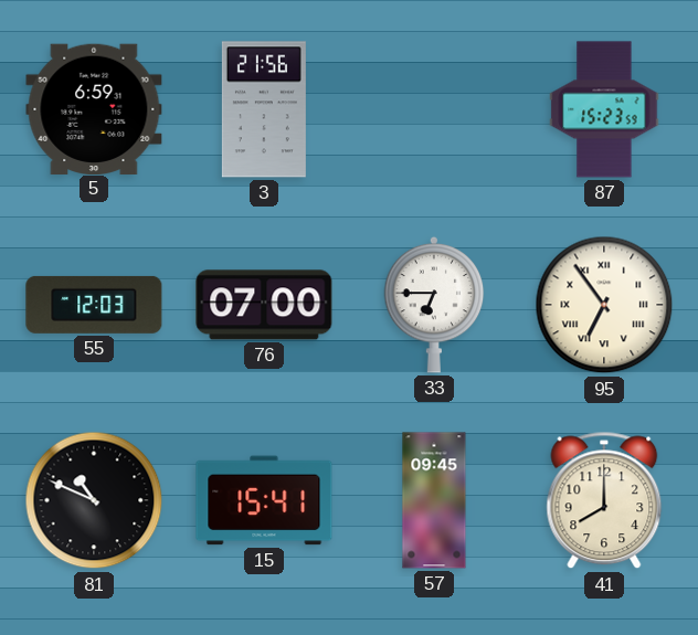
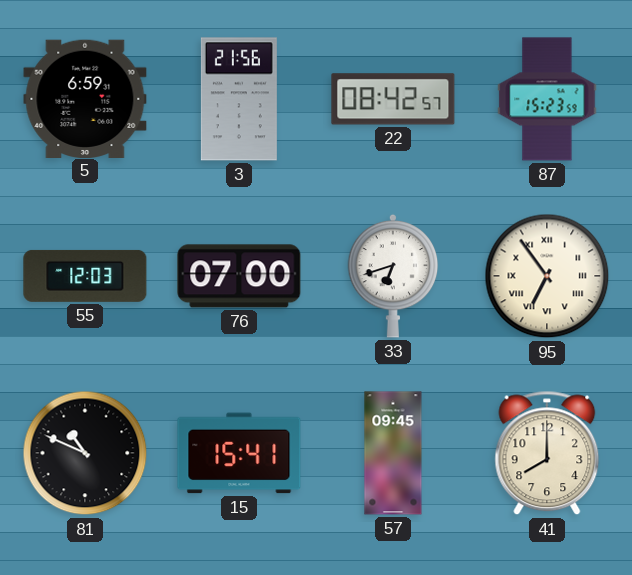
22: none -> 08:42 (393, 99)
33: 6:45 -> 6:42 (393, 276)
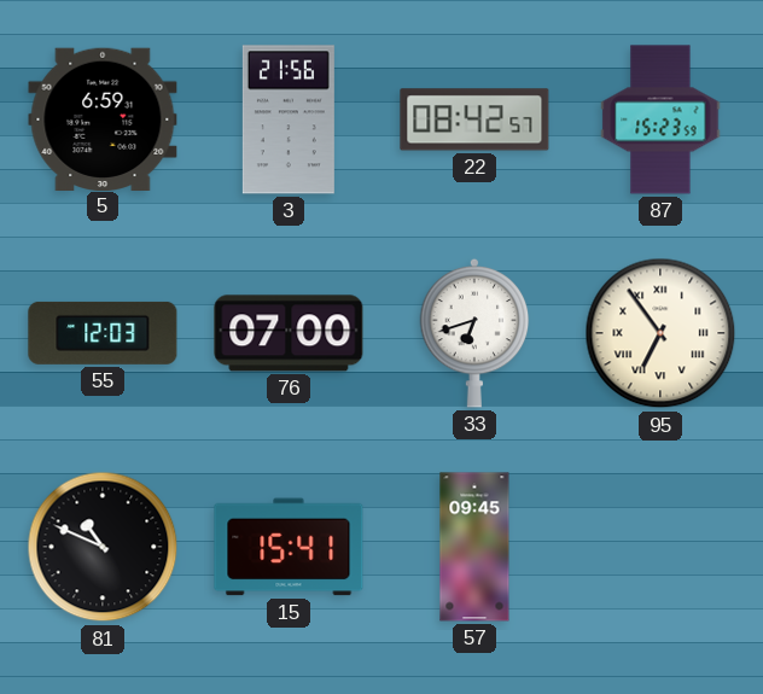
41: 8:00 -> none (547, 453)
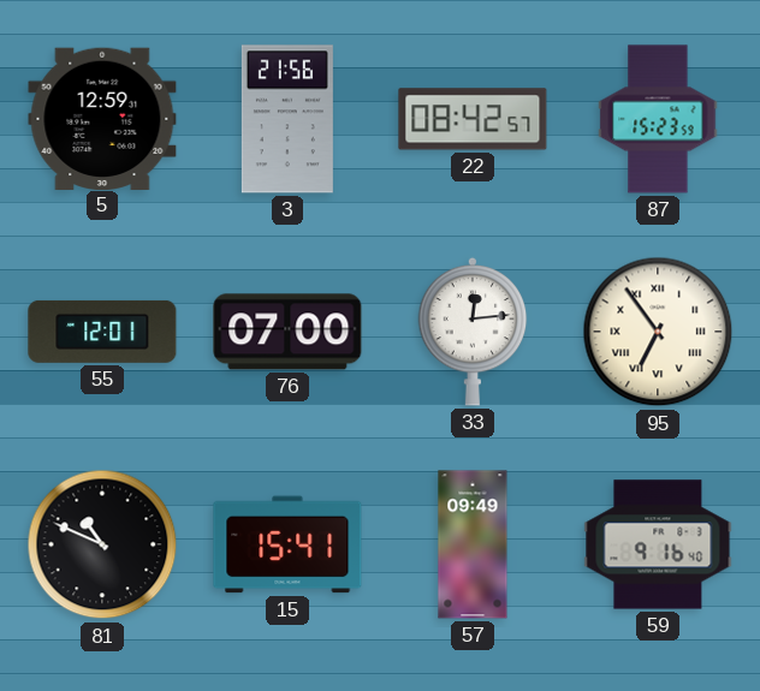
5: 6:59 -> 12:59 (102, 118)
55: 12:03 -> 12:01 (102, 332)
33: 6:42 -> 12:14 (473, 332)
57: 09:45 -> 09:49 (473, 544)
59: none -> 9:16 (658, 544)
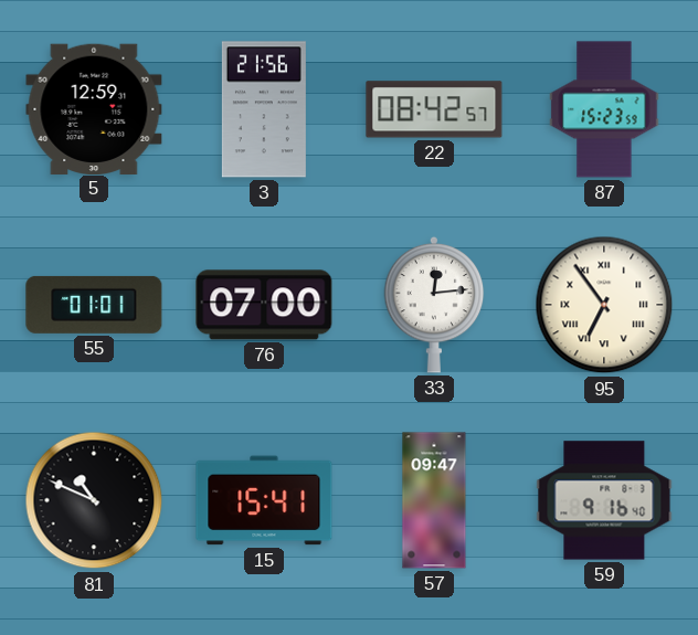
55: 12:01 -> 01:01 (94, 305)
57: 09:49 -> 09:47 (434, 500)
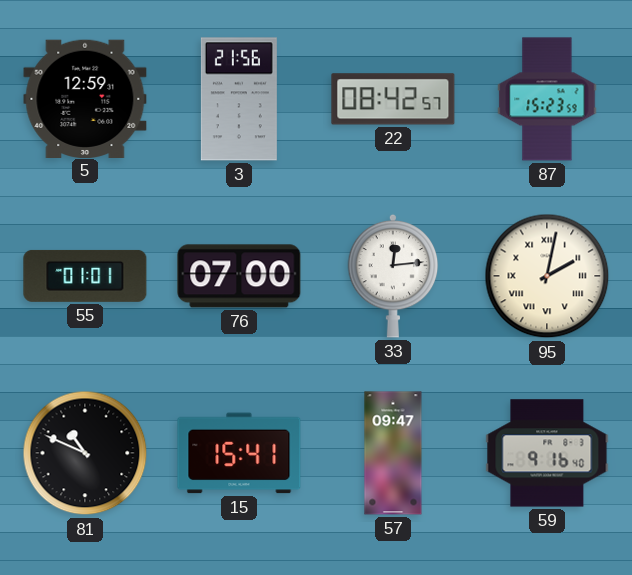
95: 6:54 -> 2:02 (547, 276)
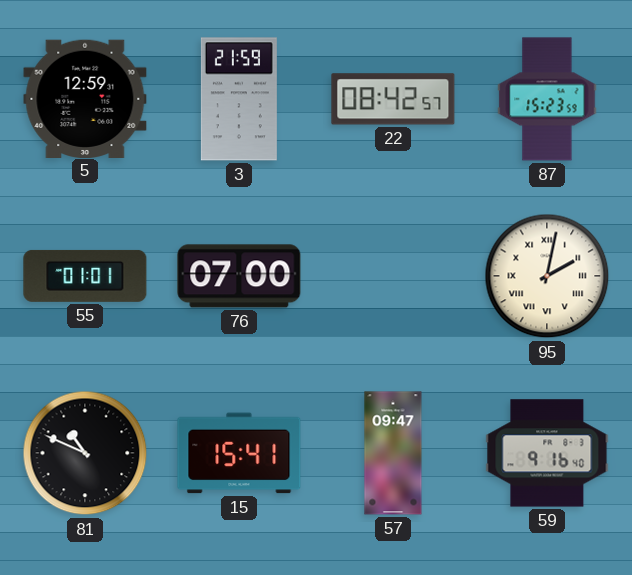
3: 21:56 -> 21:59 (239, 99)
33: 12:14 -> none (393, 276)
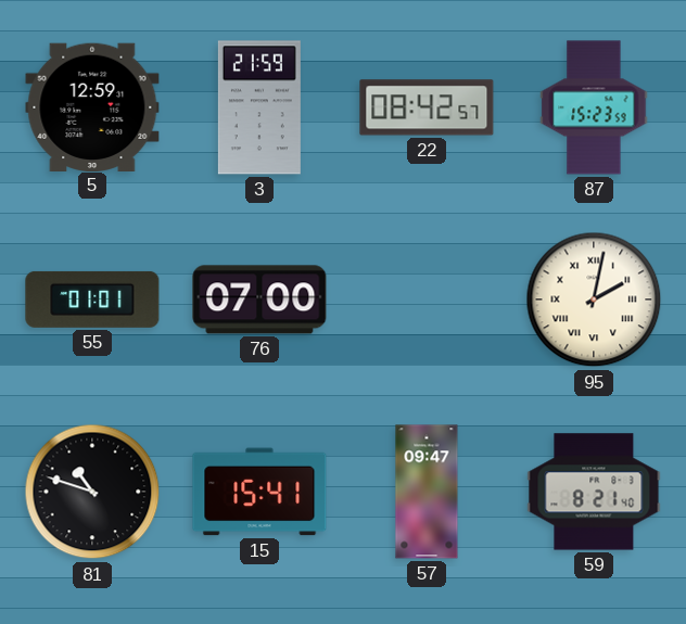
81: 10:49 -> 10:48 (92, 492)
59: 9:16 -> 8:21 (594, 492)
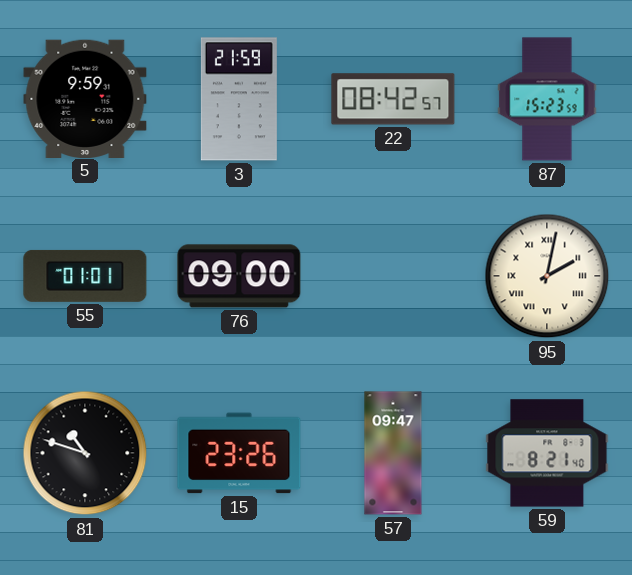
5: 12:59 -> 9:59 (85, 98)
76: 07:00 -> 09:00 (239, 276)
15: 15:41 -> 23:26 (239, 453)
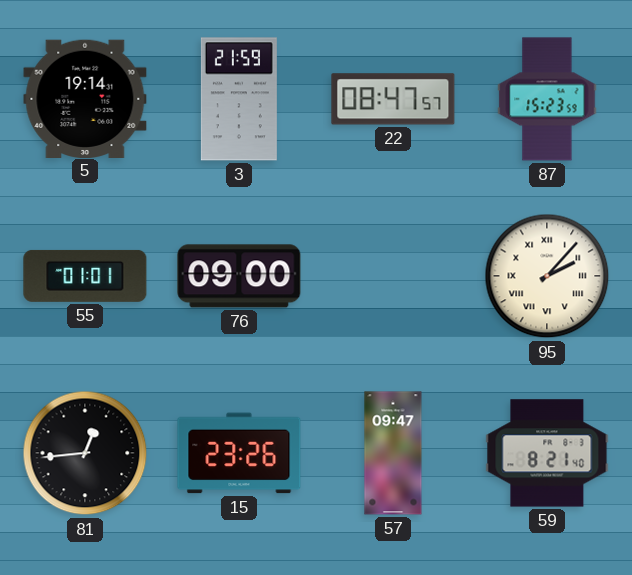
5: 9:59 -> 19:14 (85, 98)
22: 08:42 -> 08:47 (393, 99)
95: 2:02 -> 2:07 (547, 276)
81: 10:48 -> 12:44 (85, 453)
